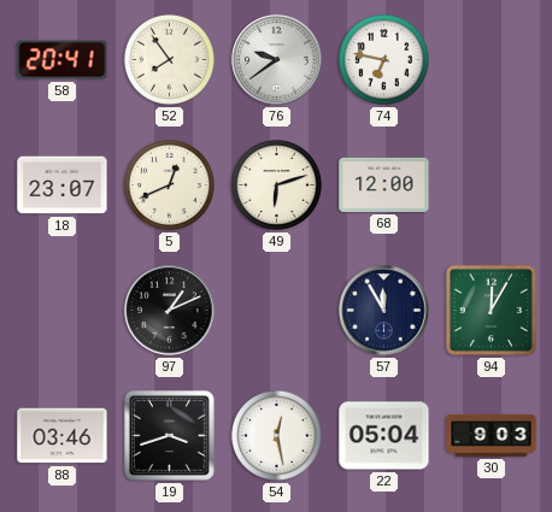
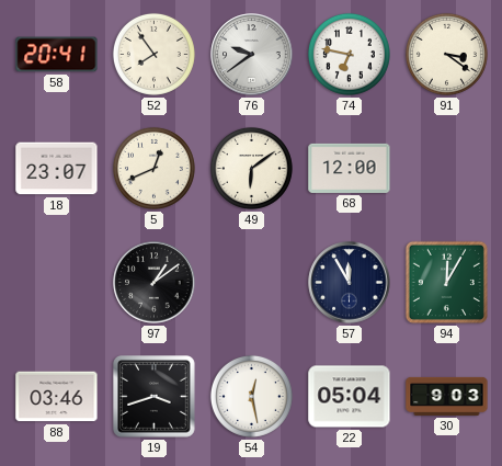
91: none -> 3:21 (446, 54)
49: 6:12 -> 6:09 (251, 168)
97: 1:11 -> 1:09 (155, 283)
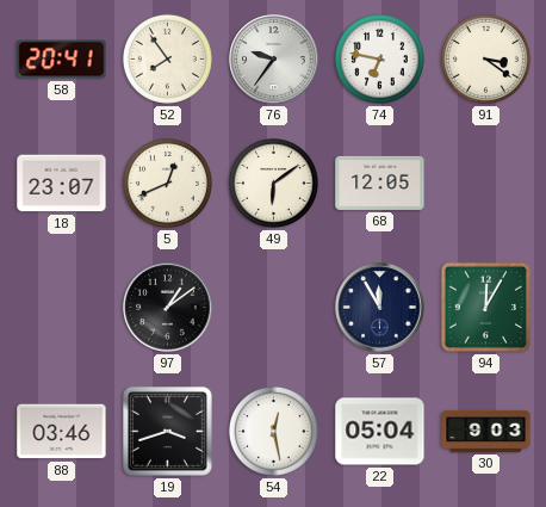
76: 9:39 -> 9:36 (274, 60)
68: 12:00 -> 12:05 (380, 183)
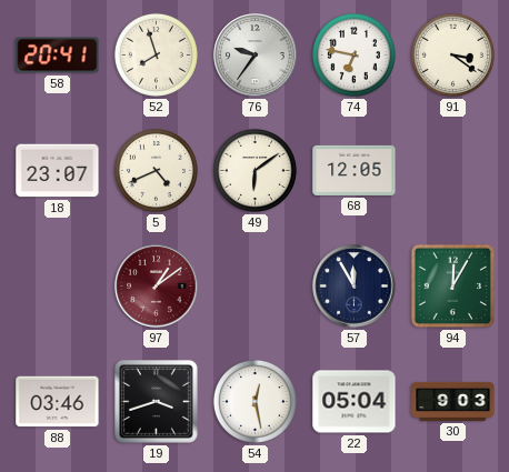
52: 7:54 -> 7:57 (156, 54)
5: 12:41 -> 4:41 (156, 170)
97 dial: black -> burgundy (157, 287)
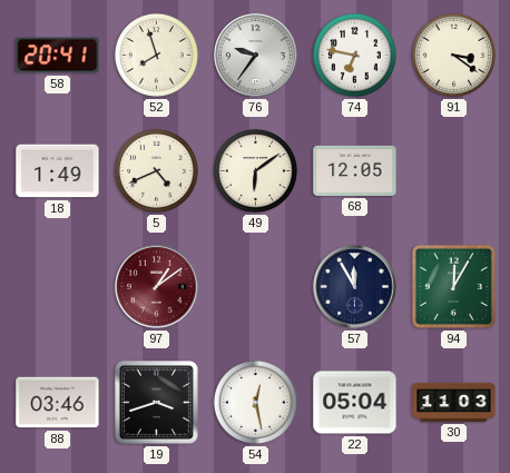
18: 23:07 -> 1:49 (58, 171)
30: 9:03 -> 11:03 (454, 402)
